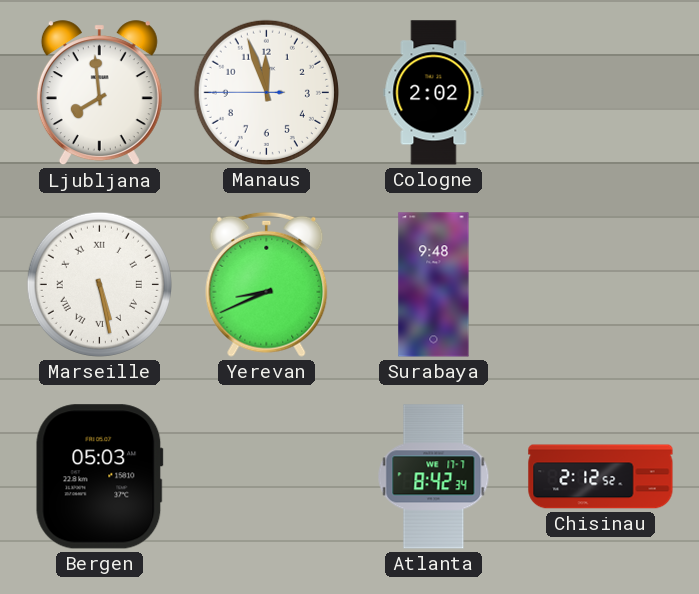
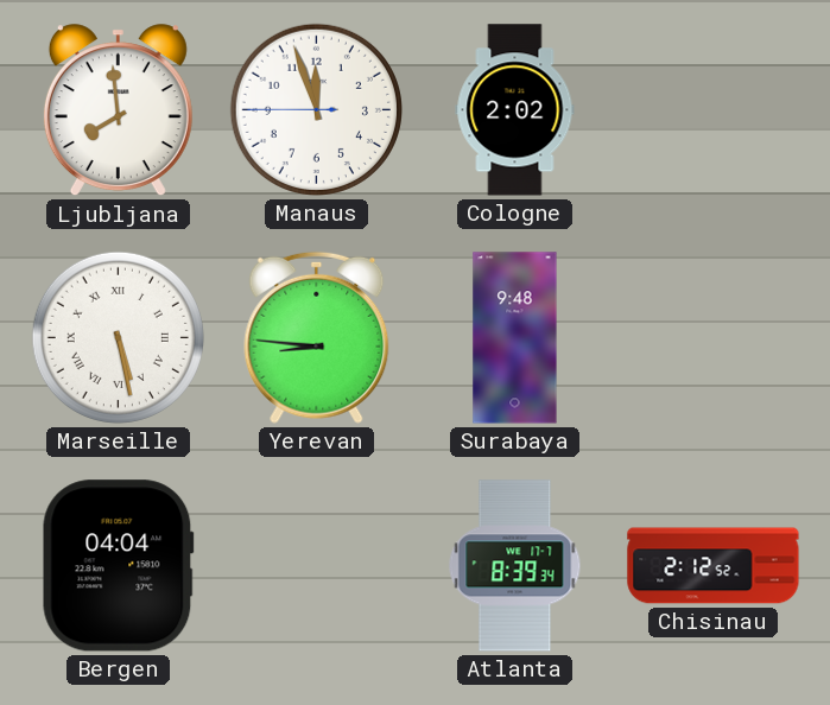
Yerevan: 8:41 -> 8:46 (317, 337)
Bergen: 05:03 -> 04:04 (118, 566)
Atlanta: 8:42 -> 8:39 (515, 566)
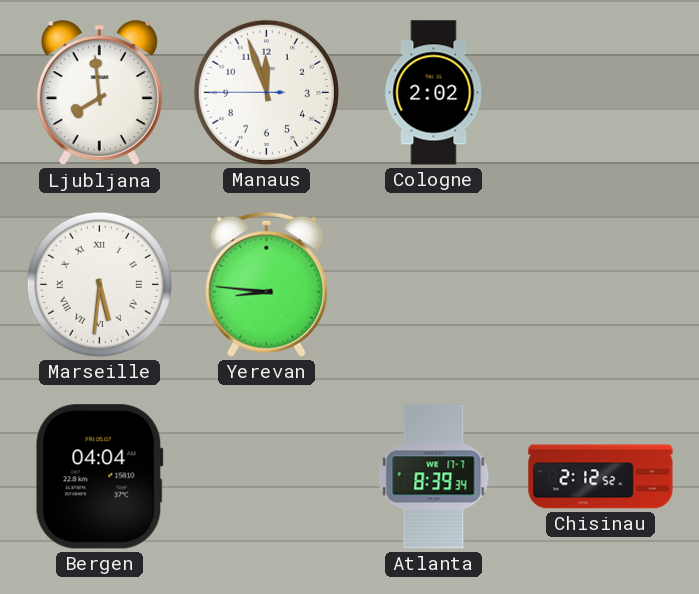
Marseille: 5:28 -> 5:31 (99, 284)
Surabaya: 9:48 -> none (515, 338)
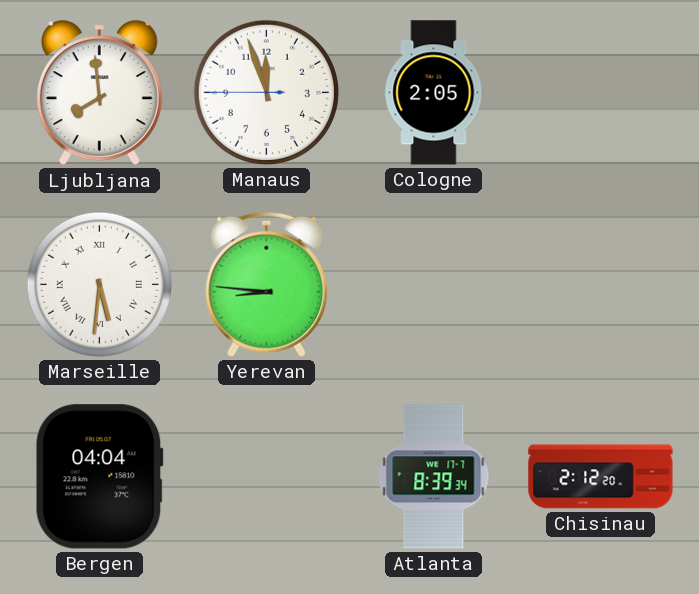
Cologne: 2:02 -> 2:05 (434, 93)
Chisinau: 2:12:52 -> 2:12:20 (601, 477)
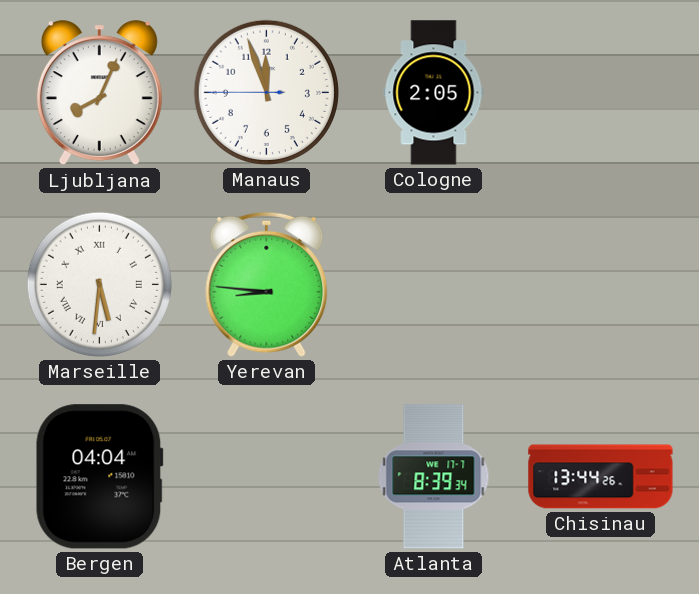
Ljubljana: 7:59 -> 8:04 (99, 93)
Chisinau: 2:12 -> 13:44 (601, 477)
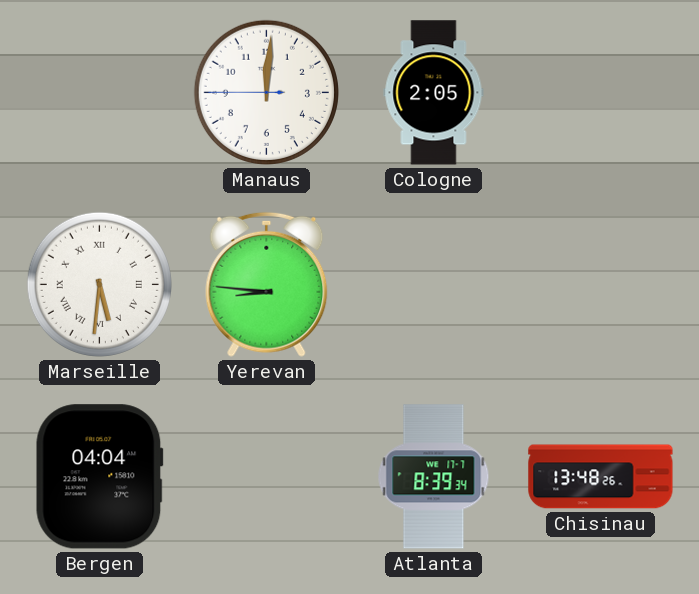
Ljubljana: 8:04 -> none (99, 93)
Manaus: 11:56 -> 12:00 (266, 92)
Chisinau: 13:44 -> 13:48 (601, 477)
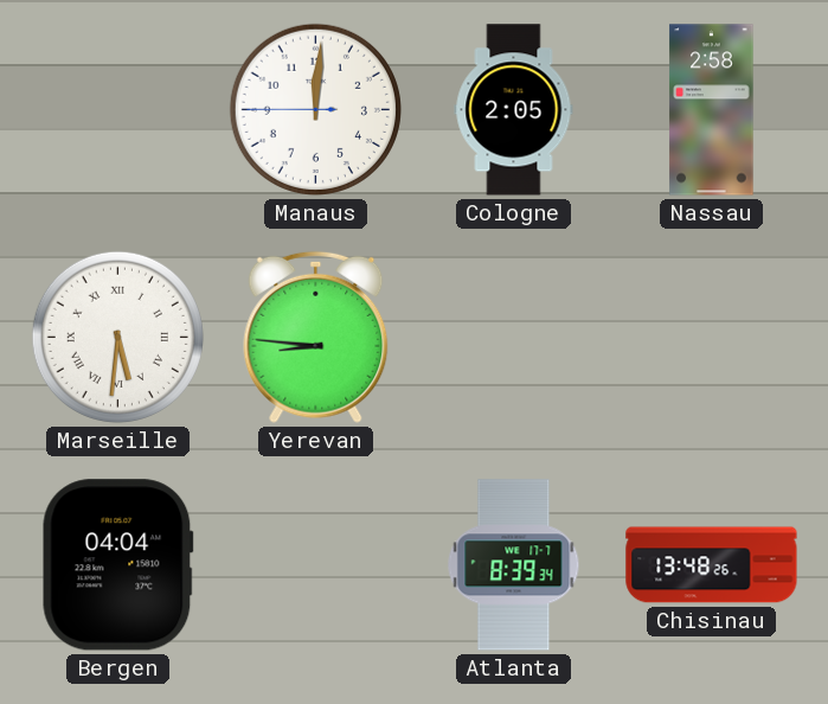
Nassau: none -> 2:58 (712, 110)
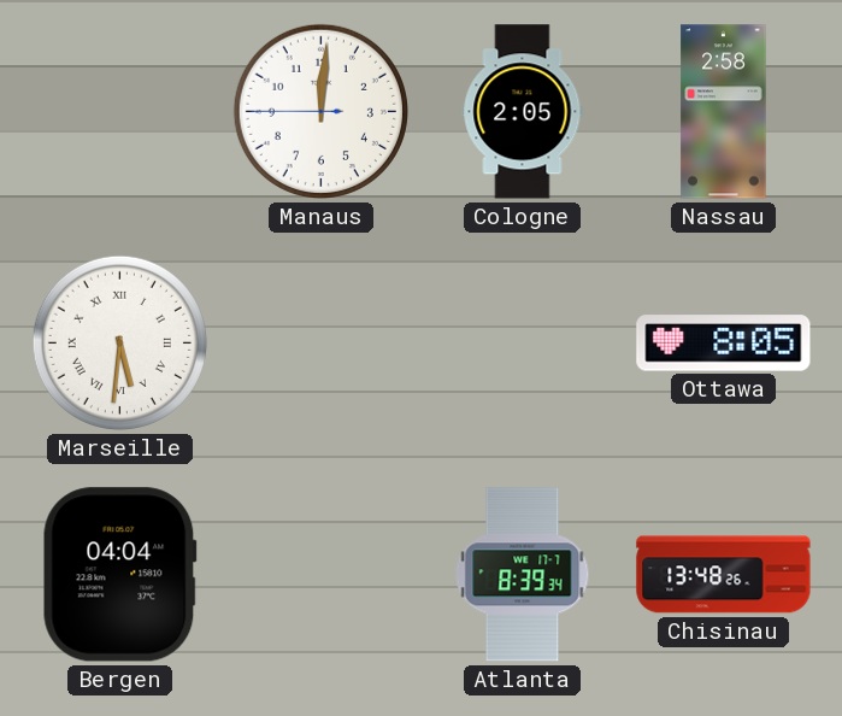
Yerevan: 8:46 -> none (316, 337)
Ottawa: none -> 8:05 (724, 344)
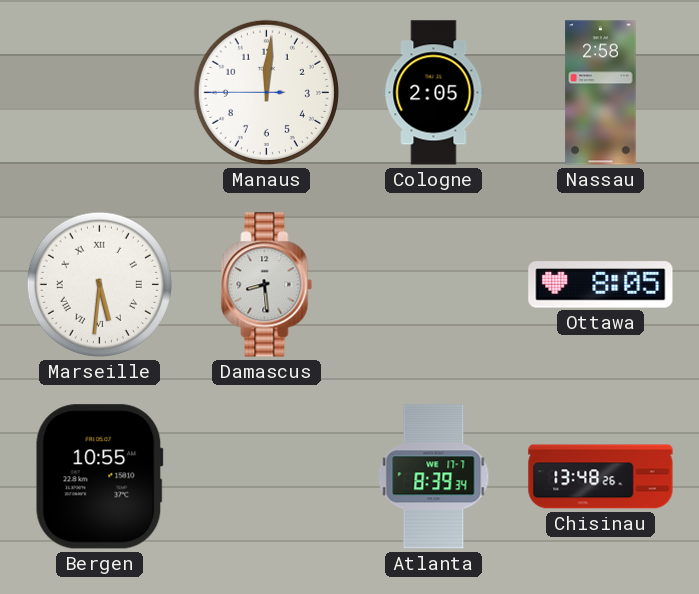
Damascus: none -> 8:29 (267, 285)
Bergen: 04:04 -> 10:55 (99, 477)
